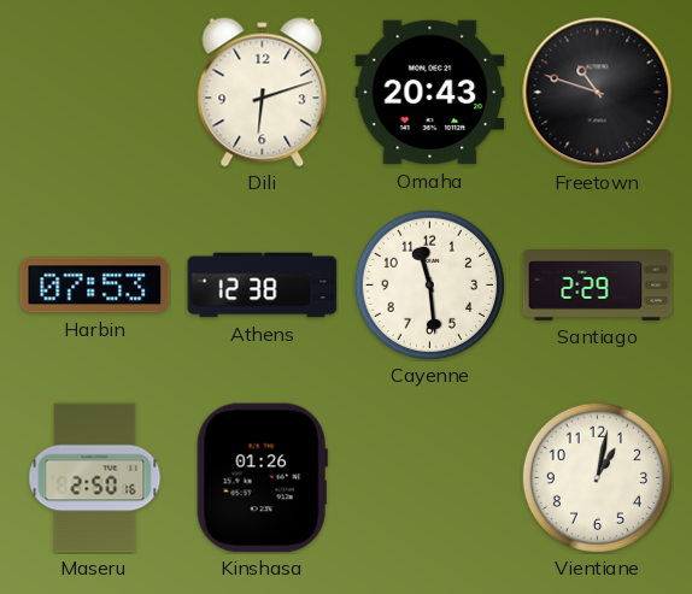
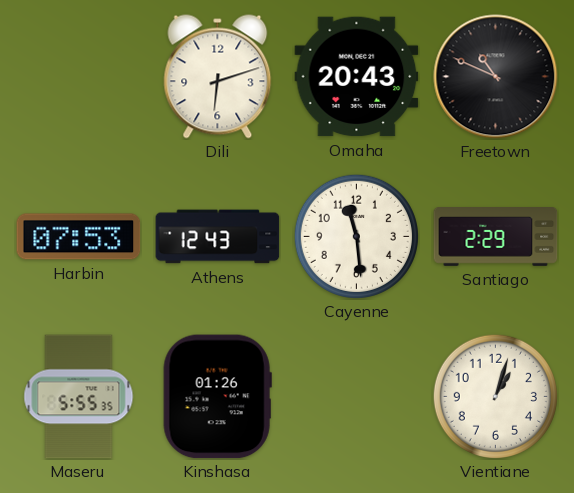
Freetown: 10:48 -> 10:49 (496, 77)
Athens: 12:38 -> 12:43 (218, 237)
Maseru: 2:50 -> 5:55 (79, 397)
Vientiane: 1:02 -> 1:03 (495, 396)
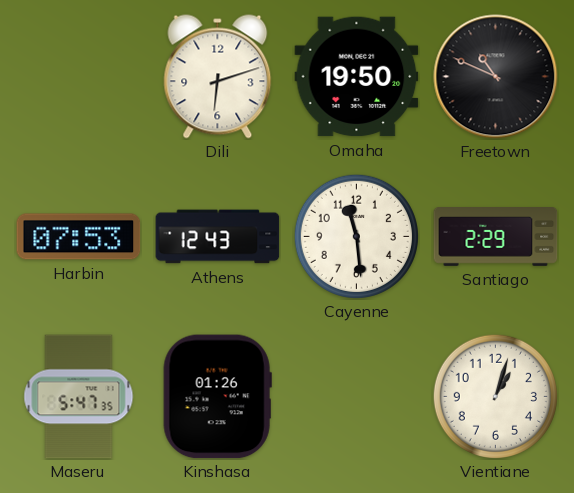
Omaha: 20:43 -> 19:50 (357, 77)
Maseru: 5:55 -> 5:47 (79, 397)
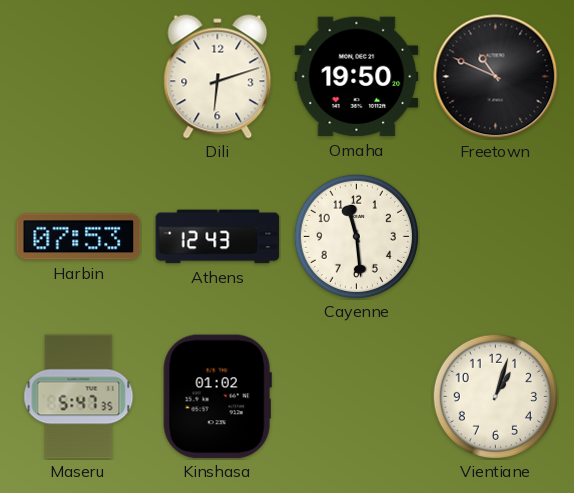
Santiago: 2:29 -> none (496, 237)
Kinshasa: 01:26 -> 01:02 (217, 397)
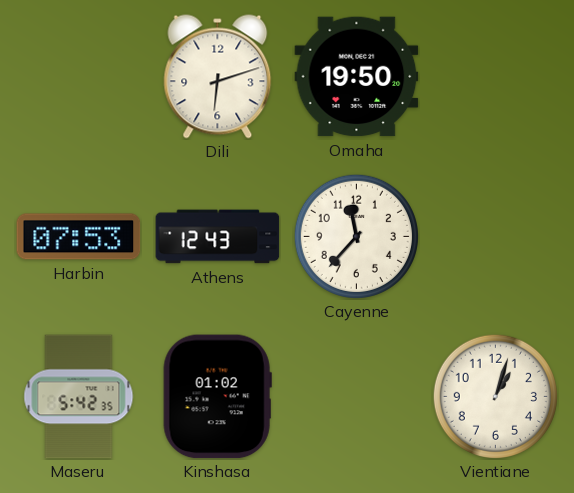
Freetown: 10:49 -> none (496, 77)
Cayenne: 11:29 -> 11:37 (356, 236)
Maseru: 5:47 -> 5:42 (79, 397)
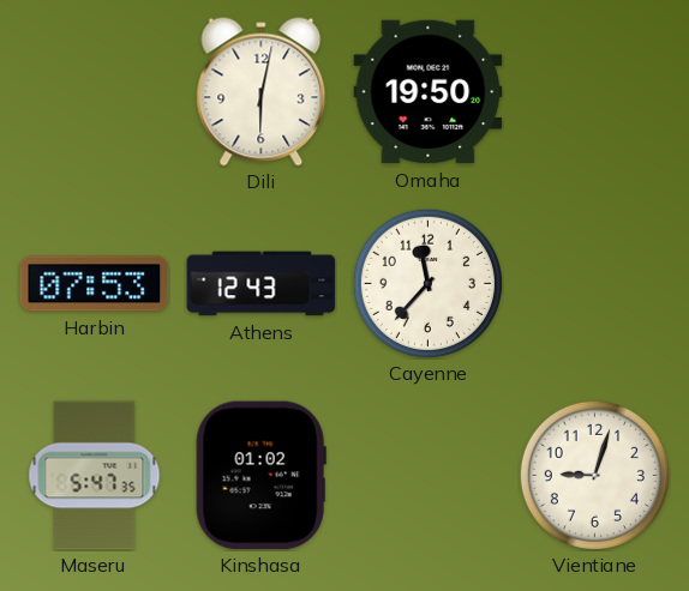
Dili: 6:12 -> 6:02 (262, 92)
Maseru: 5:42 -> 5:47 (95, 476)
Vientiane: 1:03 -> 9:03 (594, 475)
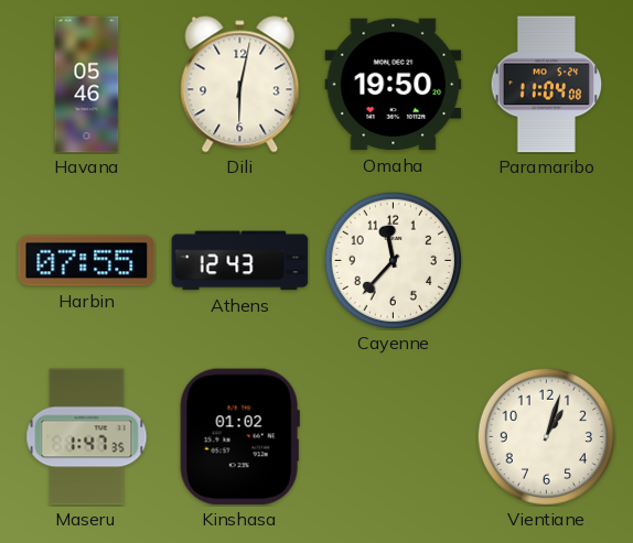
Havana: none -> 05:46 (87, 85)
Paramaribo: none -> 11:04 (547, 85)
Harbin: 07:53 -> 07:55 (87, 261)
Maseru: 5:47 -> 1:47 (87, 437)
Vientiane: 9:03 -> 1:03 (546, 436)
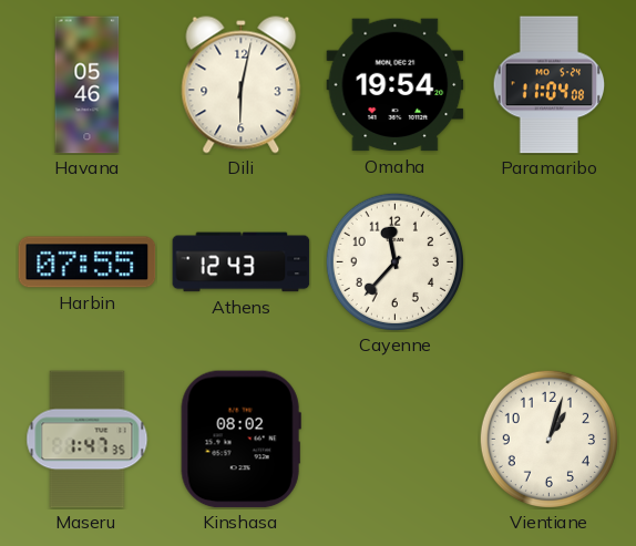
Omaha: 19:50 -> 19:54 (396, 85)
Kinshasa: 01:02 -> 08:02 (240, 440)
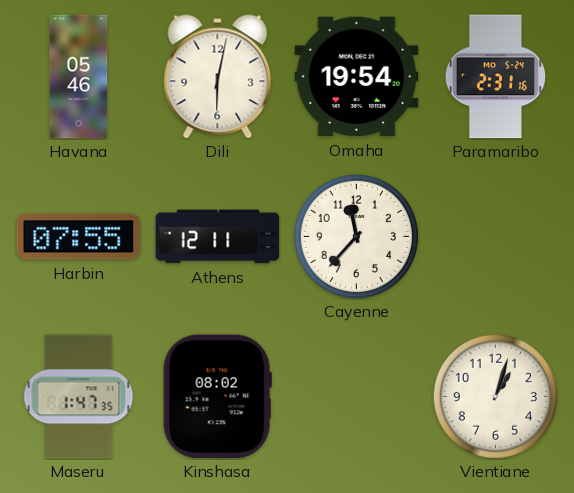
Paramaribo: 11:04 -> 2:31 (496, 77)
Athens: 12:43 -> 12:11 (218, 237)
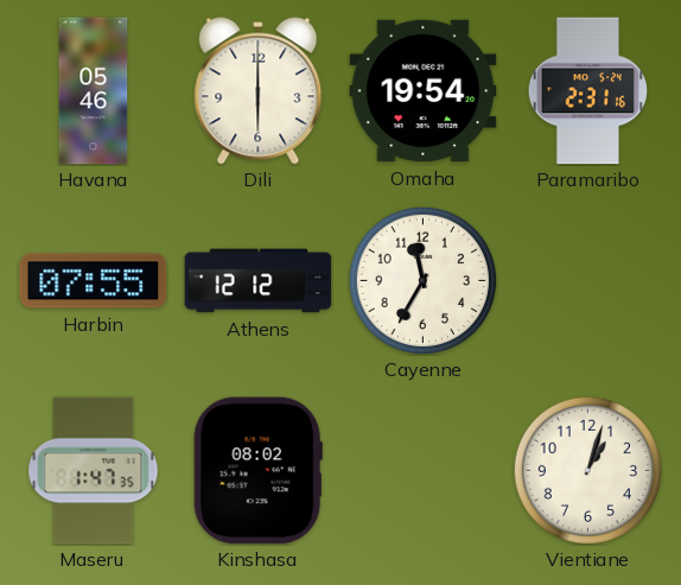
Dili: 6:02 -> 6:00 (259, 91)
Athens: 12:11 -> 12:12 (259, 281)
Cayenne: 11:37 -> 11:35 (422, 280)
